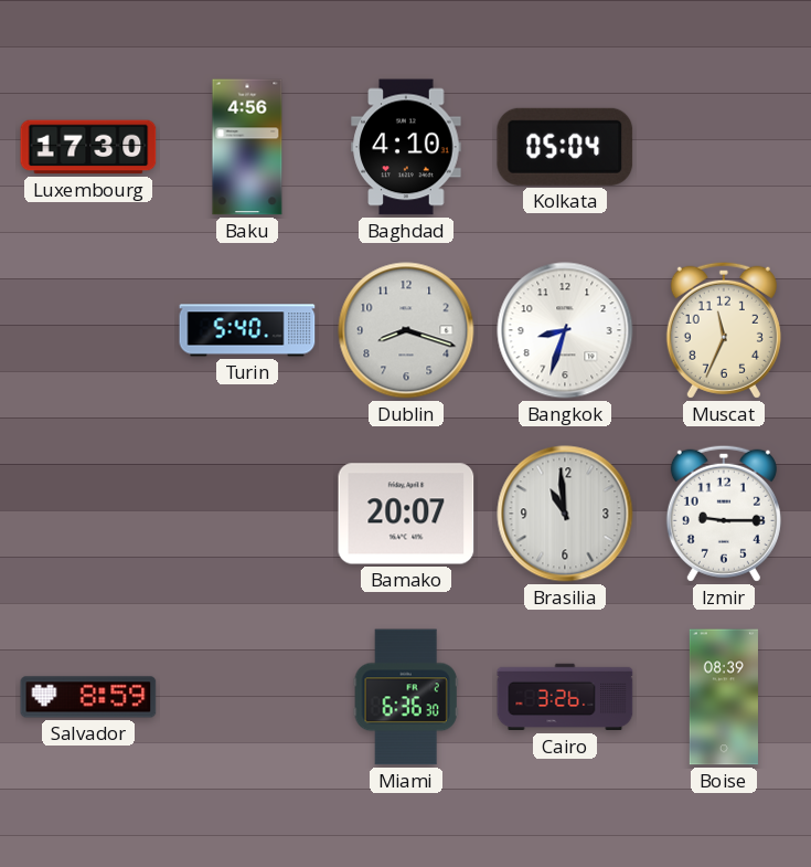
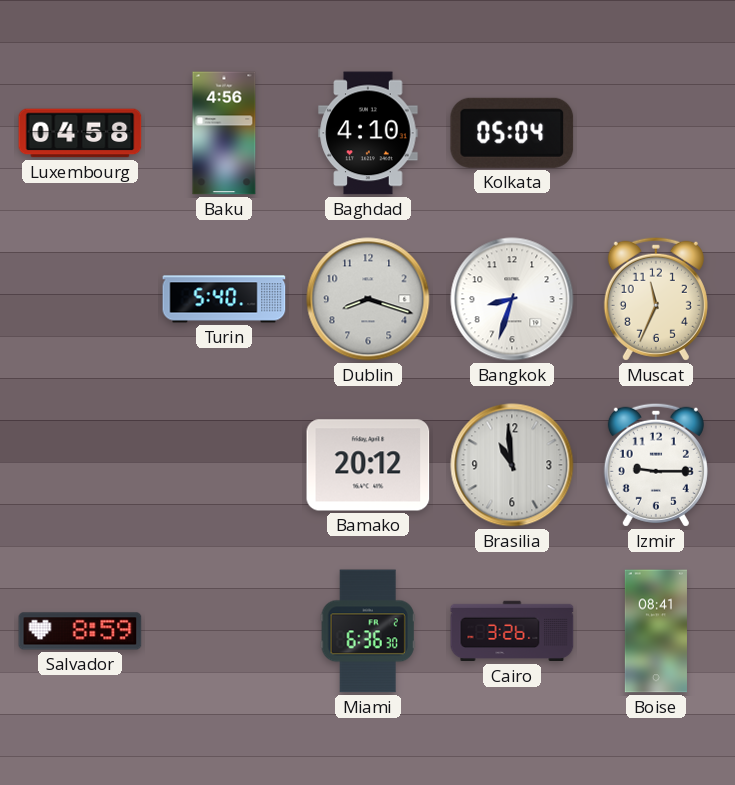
Luxembourg: 17:30 -> 04:58 (80, 133)
Bamako: 20:07 -> 20:12 (368, 465)
Boise: 08:39 -> 08:41 (656, 631)
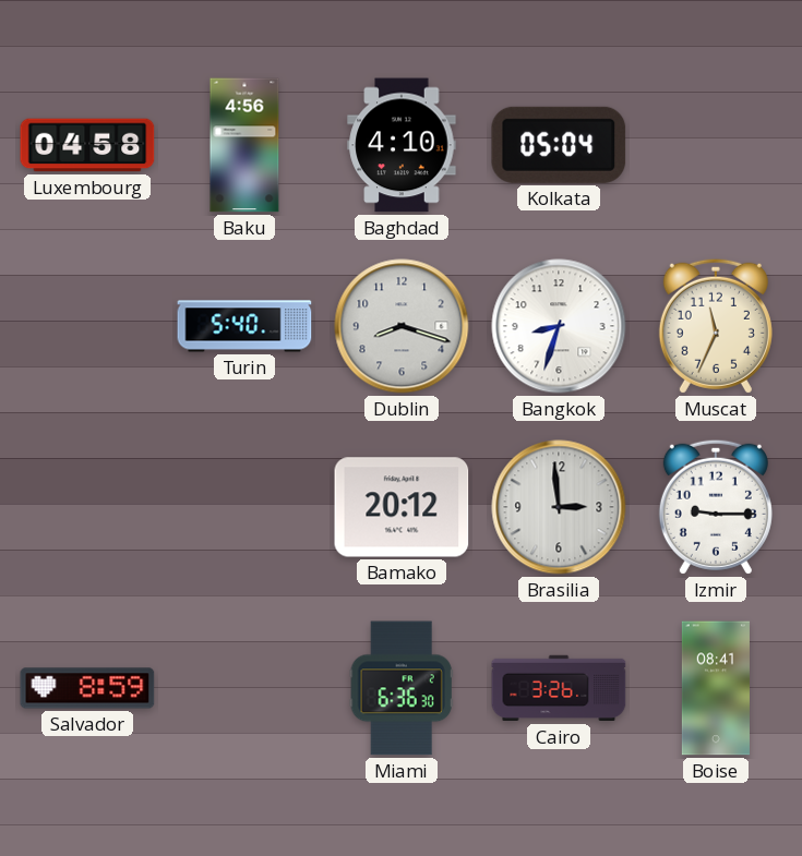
Brasilia: 10:59 -> 2:59 (559, 507)
